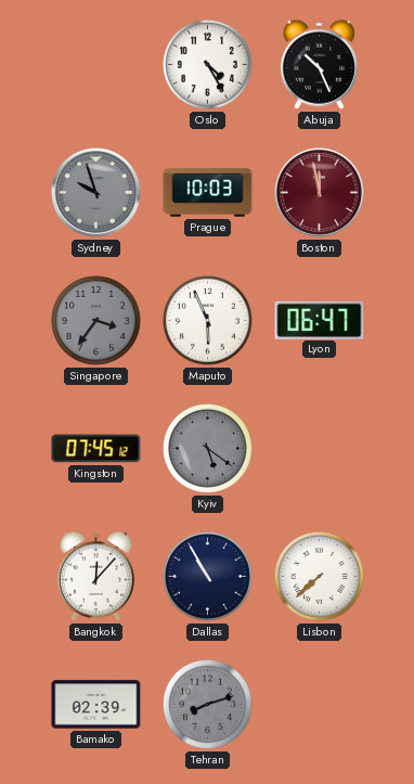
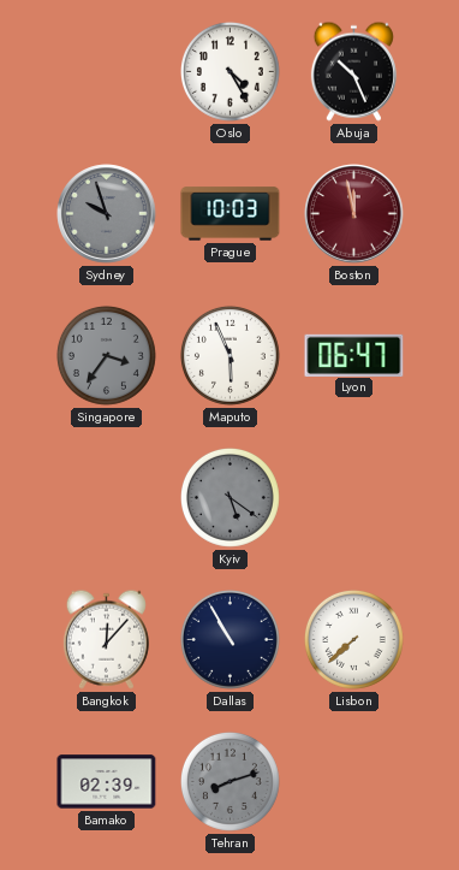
Kingston: 07:45 -> none (96, 449)
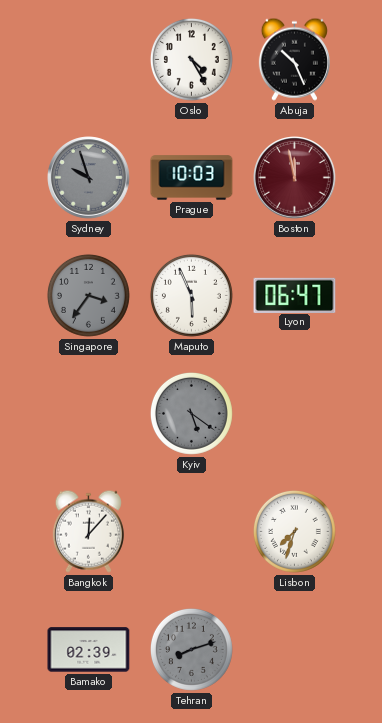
Dallas: 10:55 -> none (229, 639)
Lisbon: 7:38 -> 7:33 (294, 531)
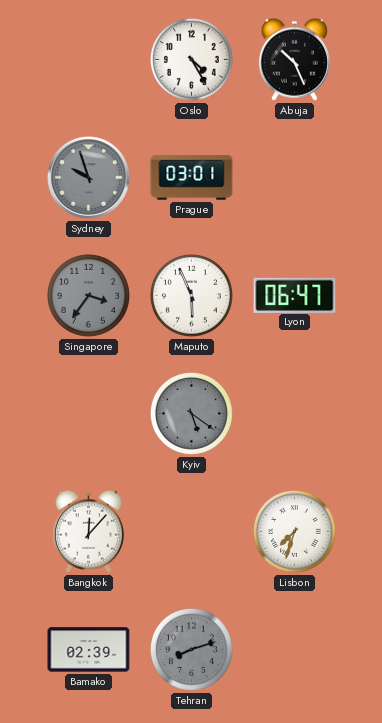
Prague: 10:03 -> 03:01 (192, 178)
Boston: 11:58 -> none (295, 178)
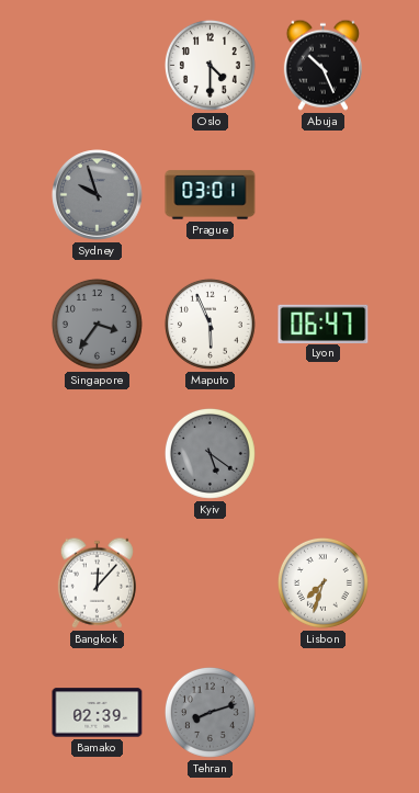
Oslo: 4:25 -> 4:30 (209, 65)
